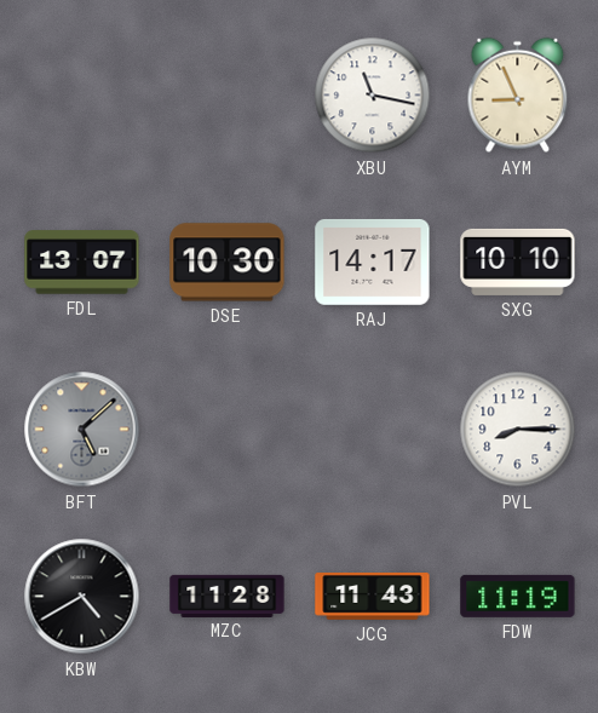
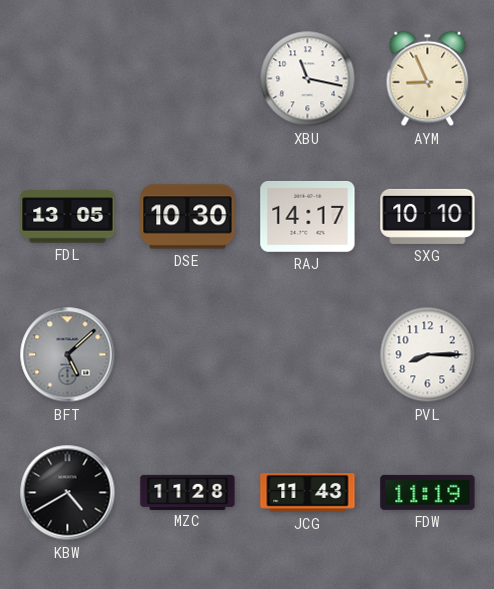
FDL: 13:07 -> 13:05 (68, 217)
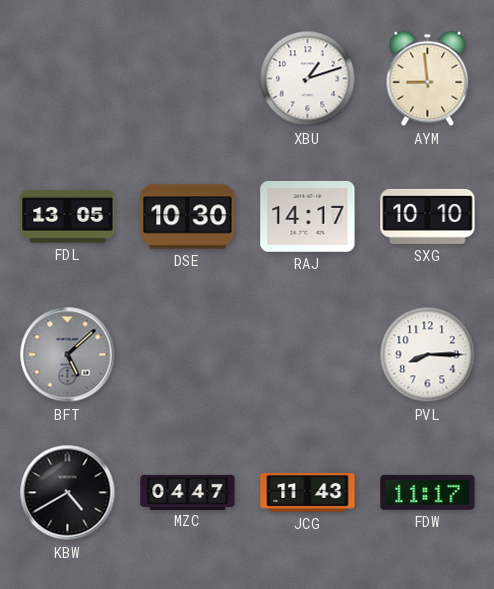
XBU: 11:17 -> 1:12 (308, 79)
AYM: 8:56 -> 8:59 (428, 79)
MZC: 11:28 -> 04:47 (188, 492)
FDW: 11:19 -> 11:17 (428, 492)
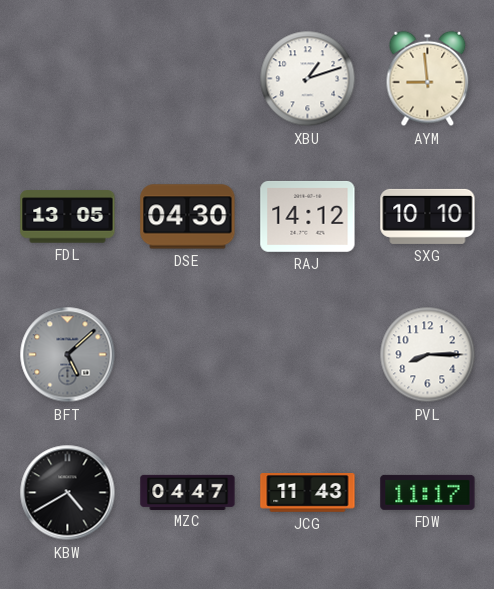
DSE: 10:30 -> 04:30 (188, 217)
RAJ: 14:17 -> 14:12 (308, 216)
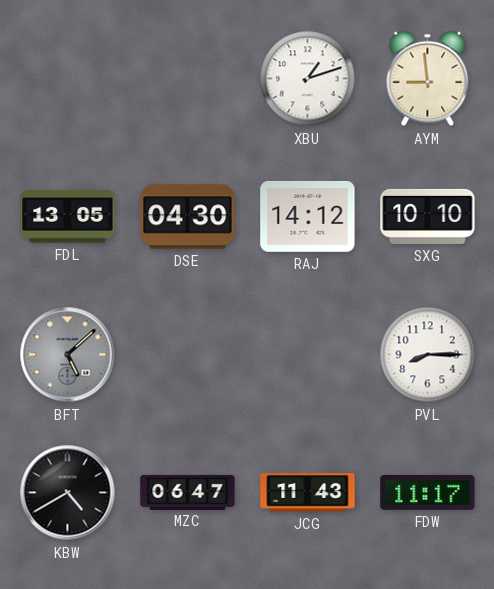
MZC: 04:47 -> 06:47 (188, 492)
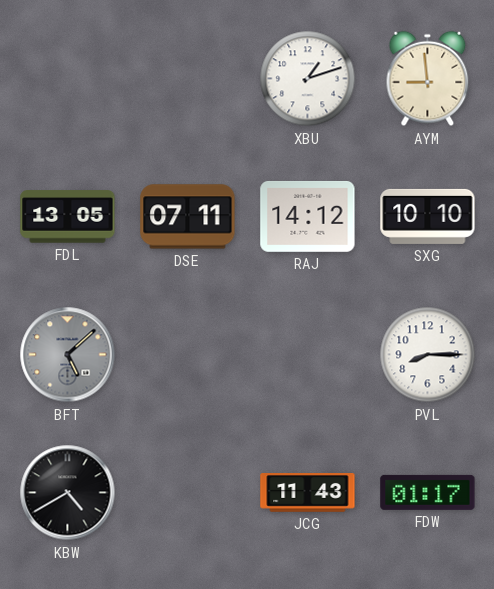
DSE: 04:30 -> 07:11 (188, 217)
MZC: 06:47 -> none (188, 492)
FDW: 11:17 -> 01:17 (428, 492)
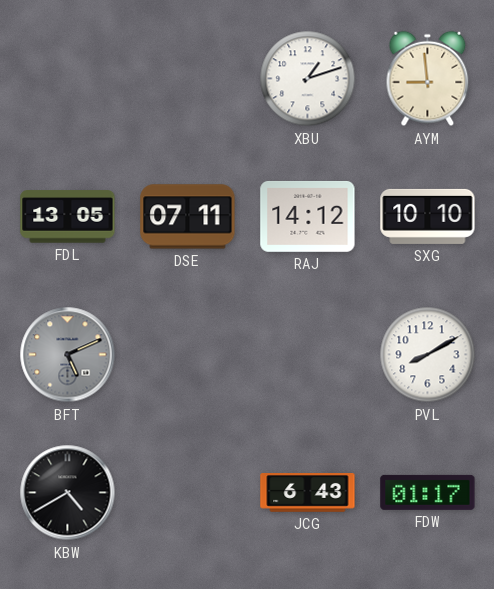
BFT: 5:08 -> 5:11 (68, 355)
PVL: 8:15 -> 8:10 (428, 355)
JCG: 11:43 -> 6:43 (308, 493)
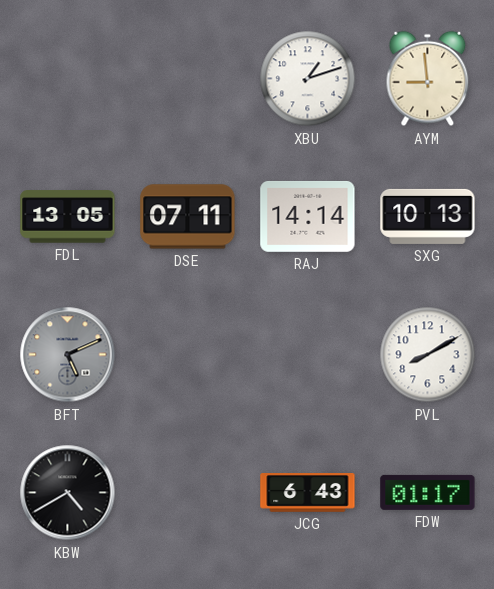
RAJ: 14:12 -> 14:14 (308, 216)
SXG: 10:10 -> 10:13 (428, 216)
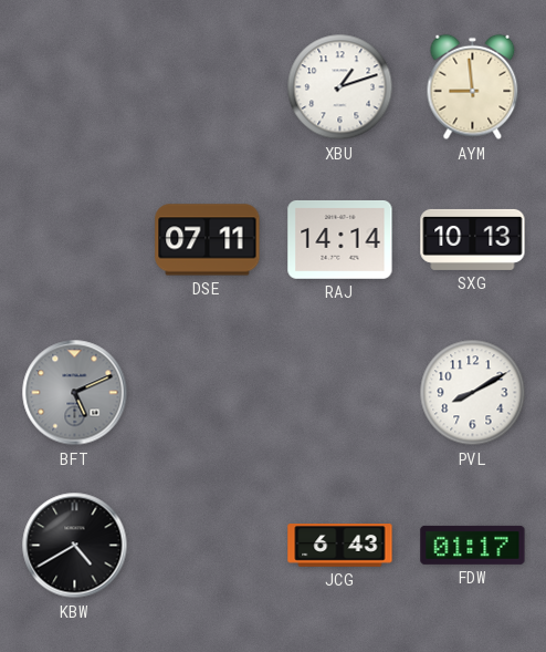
FDL: 13:05 -> none (68, 217)
